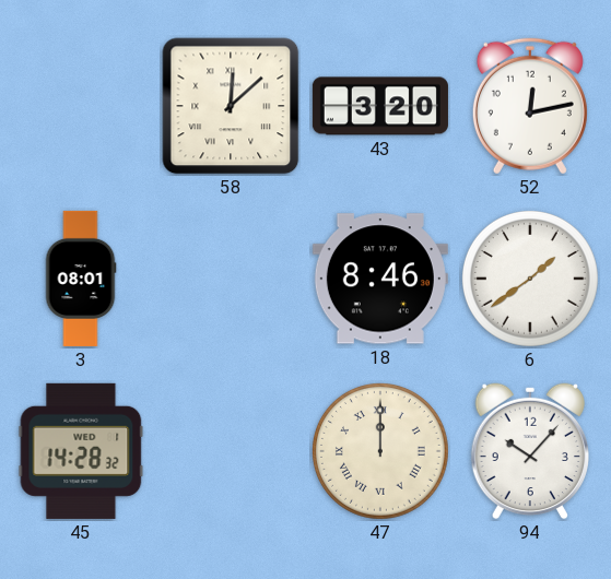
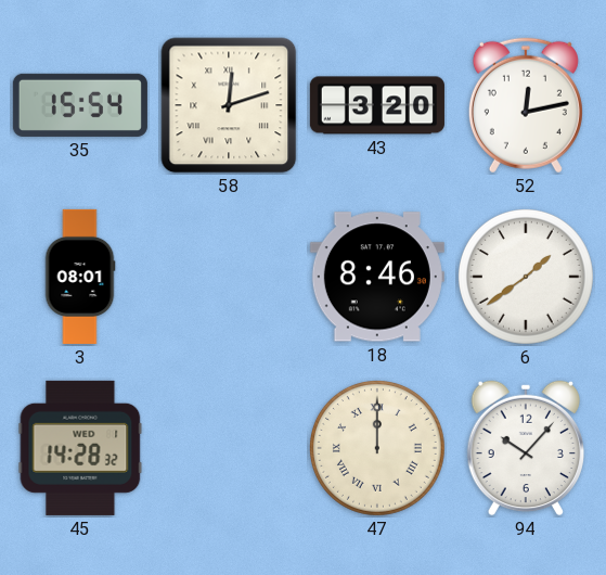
35: none -> 15:54 (80, 105)
58: 12:08 -> 12:12 (229, 105)
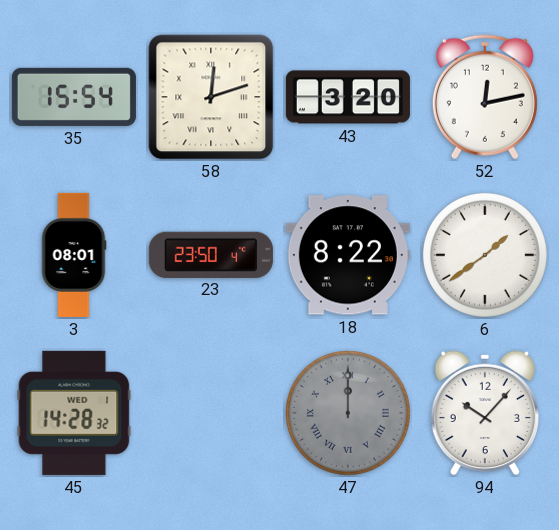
23: none -> 23:50 (211, 254)
18: 8:46 -> 8:22 (348, 255)
47 dial: cream -> grey (348, 413)
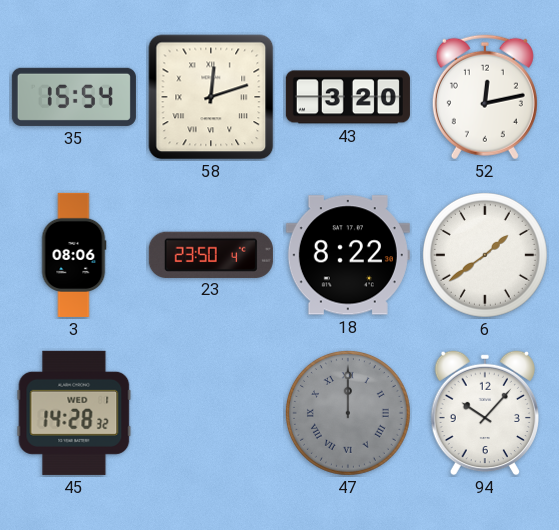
3: 08:01 -> 08:06 (74, 255)
